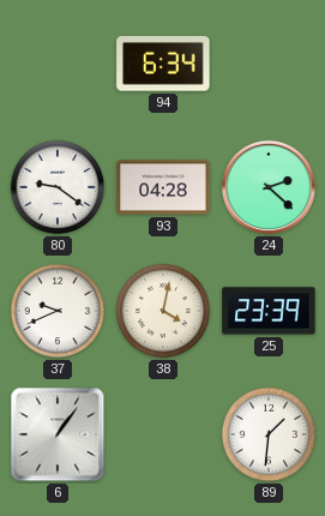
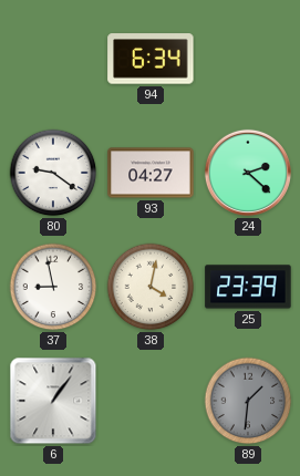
93: 04:28 -> 04:27 (151, 173)
37: 9:41 -> 8:58 (53, 287)
89 dial: white -> grey (248, 401)
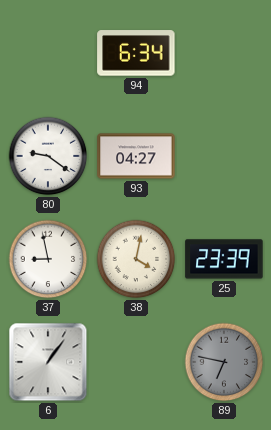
24: 2:22 -> none (248, 173)
89: 1:31 -> 6:47 (224, 362)
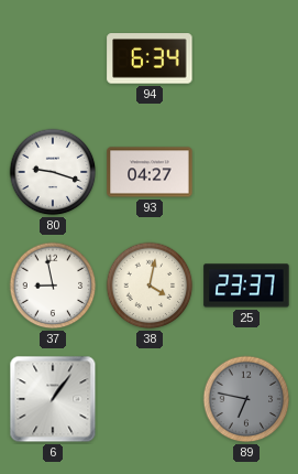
80: 9:21 -> 9:18 (53, 172)
25: 23:39 -> 23:37 (246, 286)
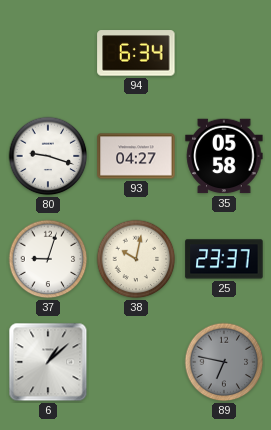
35: none -> 05:58 (224, 156)
37: 8:58 -> 9:03 (48, 259)
38: 4:02 -> 10:02 (136, 259)
6: 1:06 -> 1:08 (48, 362)
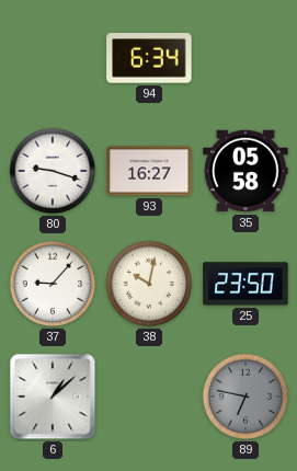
93: 04:27 -> 16:27 (149, 171)
37: 9:03 -> 9:07 (53, 284)
25: 23:37 -> 23:50 (245, 284)
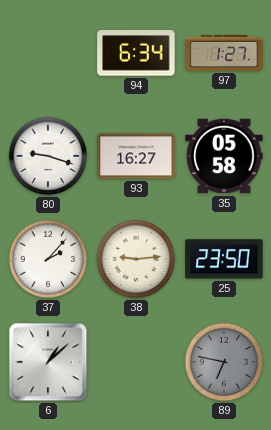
97: none -> 1:27 (224, 53)
37: 9:07 -> 2:07 (48, 259)
38: 10:02 -> 9:14 (136, 259)
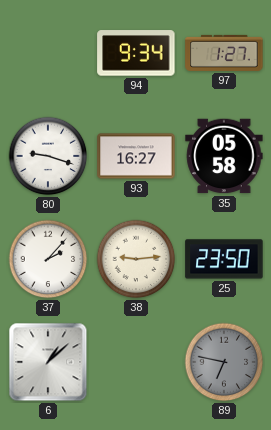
94: 6:34 -> 9:34 (136, 53)
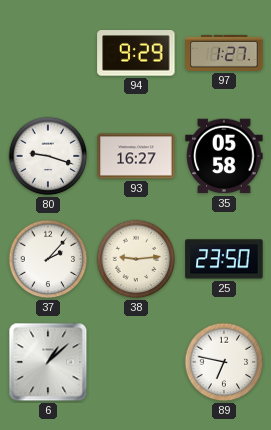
94: 9:34 -> 9:29 (136, 53)
89 dial: grey -> white (224, 362)
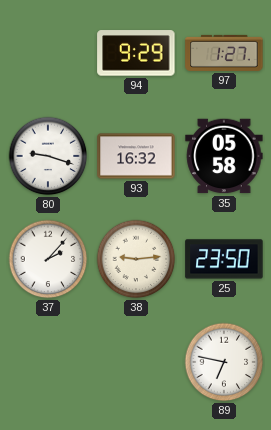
93: 16:27 -> 16:32 (136, 156)
6: 1:08 -> none (48, 362)
